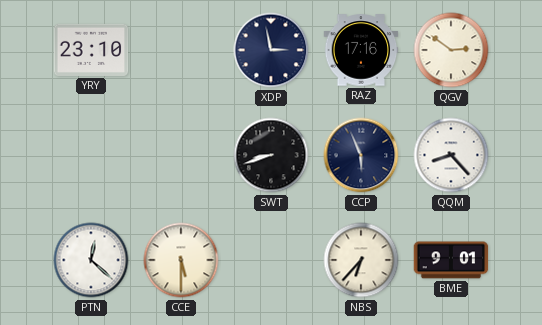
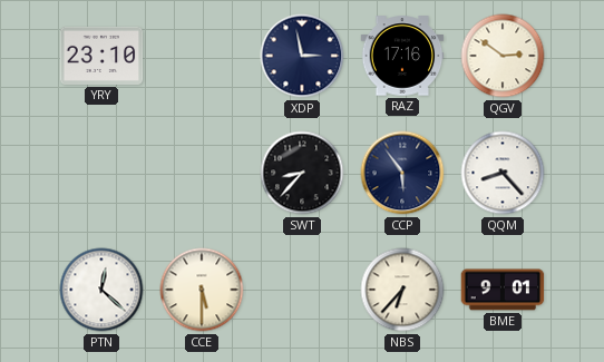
SWT: 8:42 -> 8:37 (302, 173)
CCP: 5:56 -> 5:54 (402, 173)
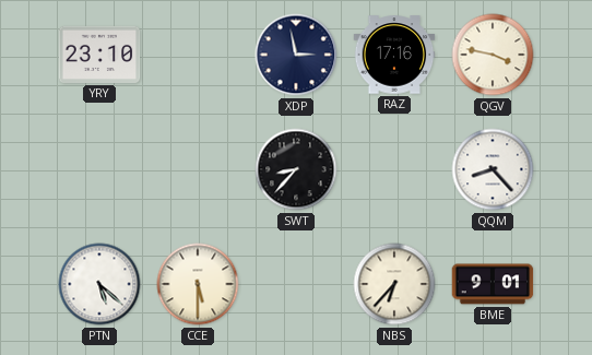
QGV: 2:51 -> 3:47 (493, 55)
CCP: 5:54 -> none (402, 173)
PTN: 12:22 -> 5:22 (99, 284)
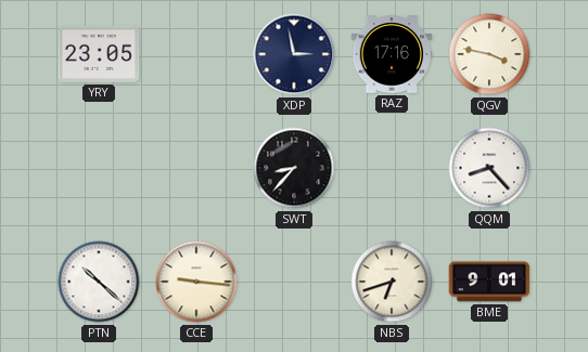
YRY: 23:10 -> 23:05 (99, 54)
PTN: 5:22 -> 10:22 (99, 282)
CCE: 5:30 -> 9:16 (196, 282)
NBS: 6:37 -> 6:42 (392, 282)
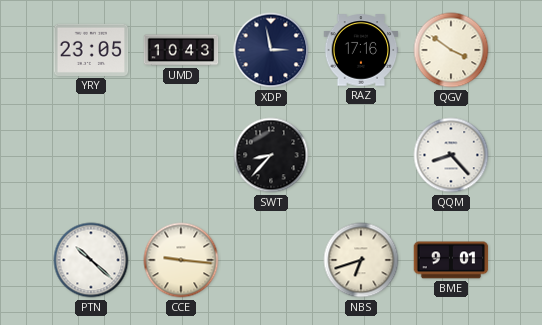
UMD: none -> 10:43 (181, 50)
QGV: 3:47 -> 3:51 (451, 50)
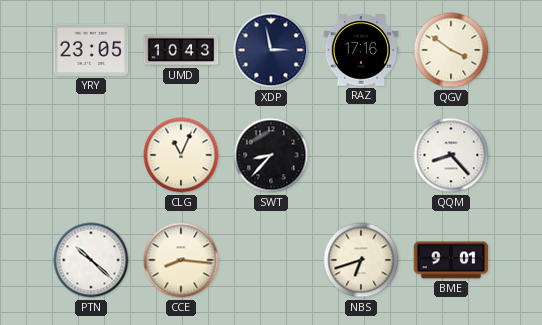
CLG: none -> 11:04 (181, 155)
CCE: 9:16 -> 8:16 (181, 260)
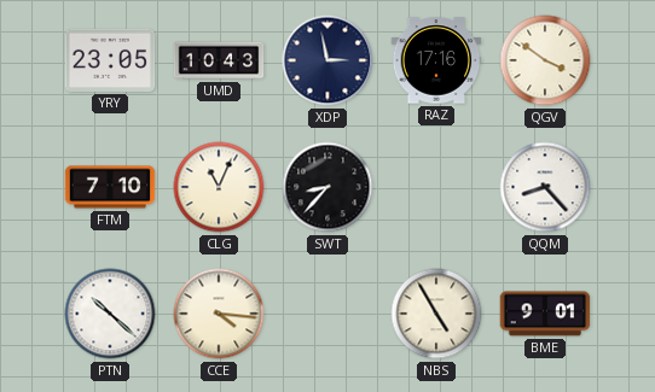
FTM: none -> 7:10 (110, 187)
CCE: 8:16 -> 4:16 (219, 314)
NBS: 6:42 -> 4:55 (436, 314)
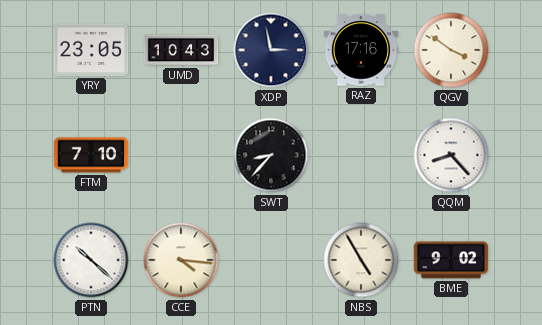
CLG: 11:04 -> none (219, 187)
BME: 9:01 -> 9:02 (451, 260)
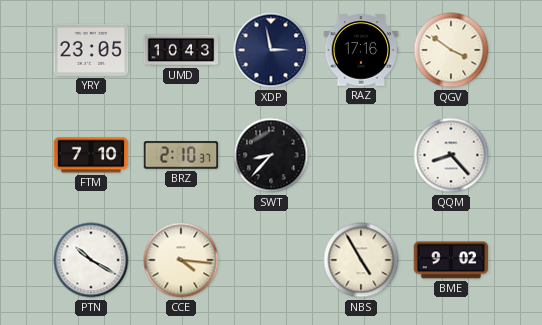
BRZ: none -> 2:10 (181, 155)
PTN: 10:22 -> 10:20 (91, 260)
